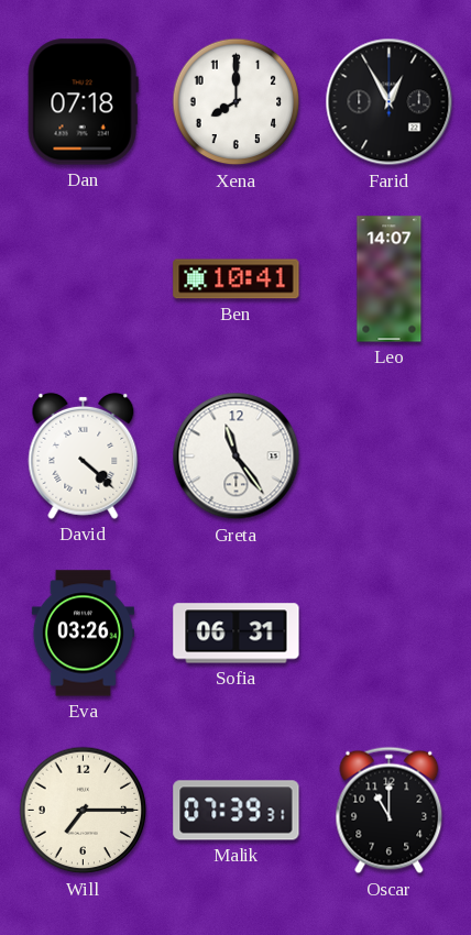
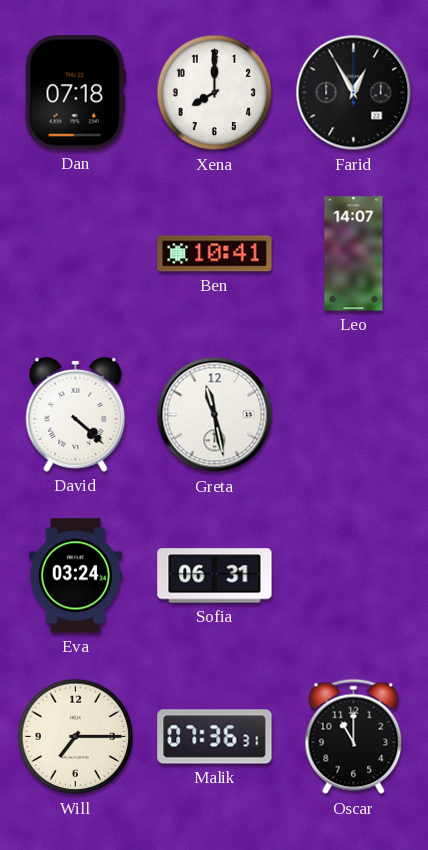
Greta: 11:24 -> 11:28 (215, 415)
Eva: 03:26 -> 03:24 (75, 576)
Malik: 07:39 -> 07:36 (215, 737)
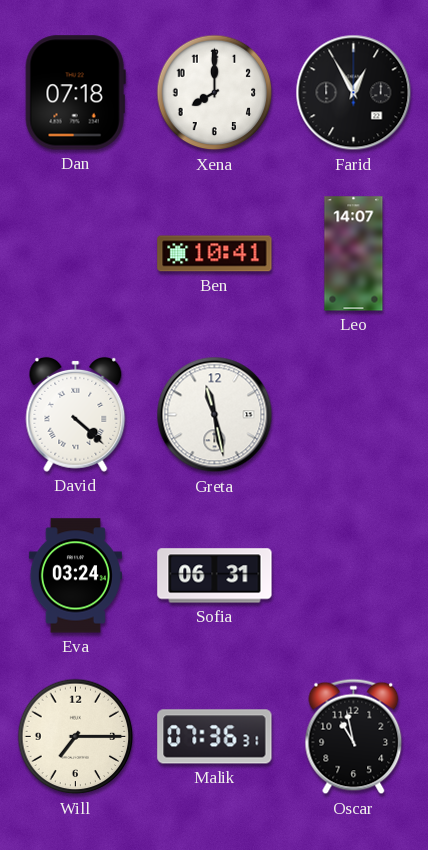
Oscar: 11:00 -> 10:58 (354, 737)
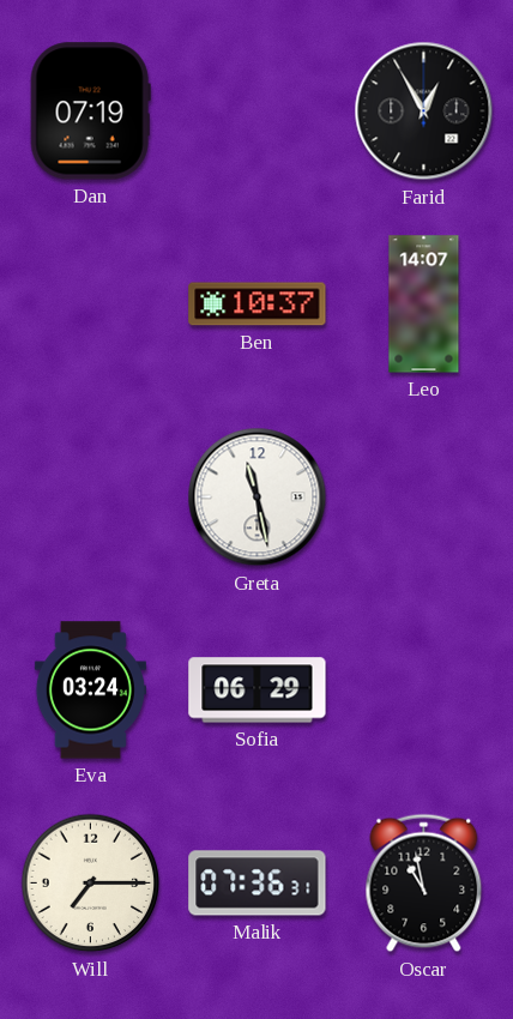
Dan: 07:18 -> 07:19 (90, 111)
Xena: 8:00 -> none (215, 93)
Ben: 10:41 -> 10:37 (258, 305)
David: 4:22 -> none (76, 414)
Sofia: 06:31 -> 06:29 (258, 691)
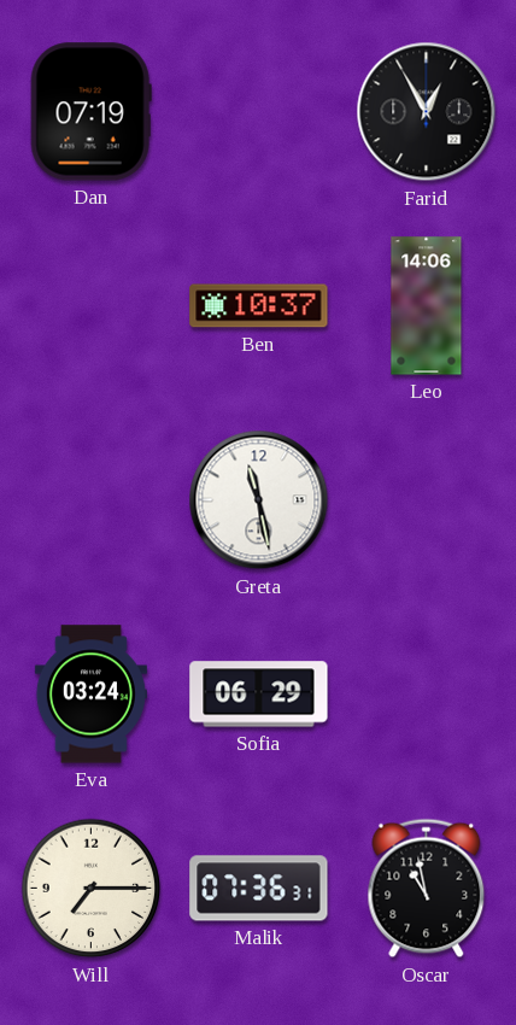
Leo: 14:07 -> 14:06 (427, 306)
